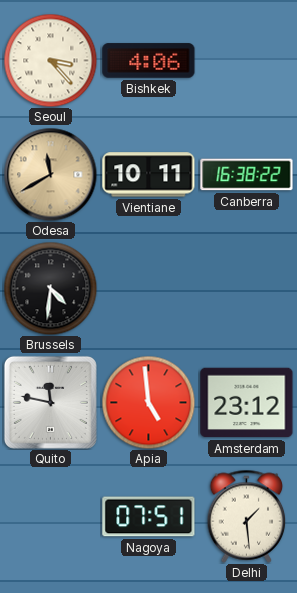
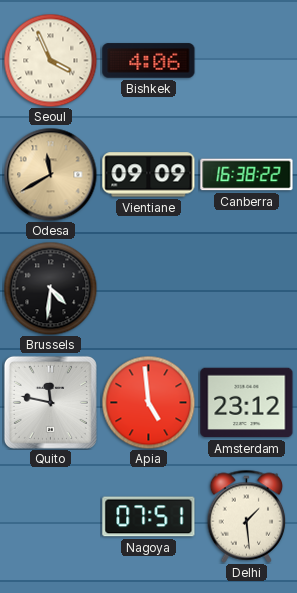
Seoul: 3:23 -> 3:56 (50, 60)
Vientiane: 10:11 -> 09:09 (149, 175)
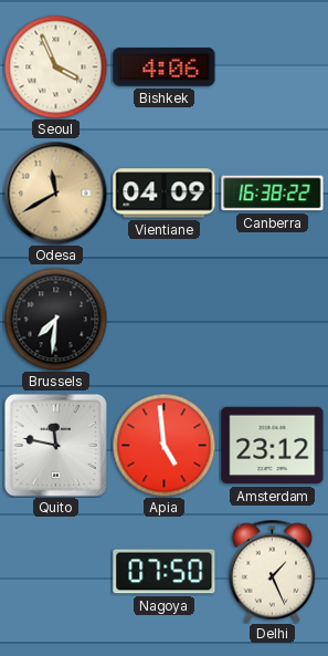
Vientiane: 09:09 -> 04:09 (165, 194)
Brussels: 4:31 -> 7:31 (55, 319)
Nagoya: 07:51 -> 07:50 (165, 572)
Delhi: 1:29 -> 1:26 (273, 571)
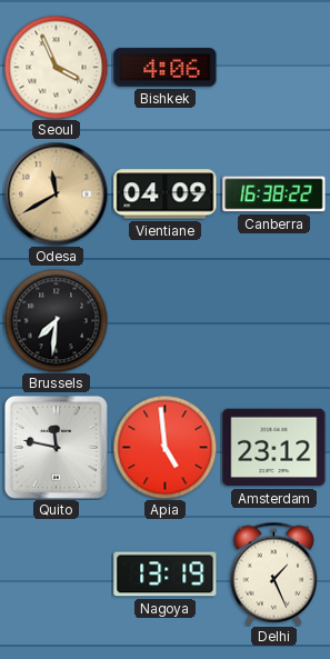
Nagoya: 07:50 -> 13:19 (166, 575)
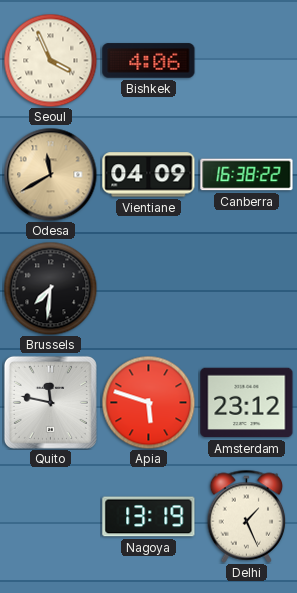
Apia: 4:59 -> 5:48 (148, 402)
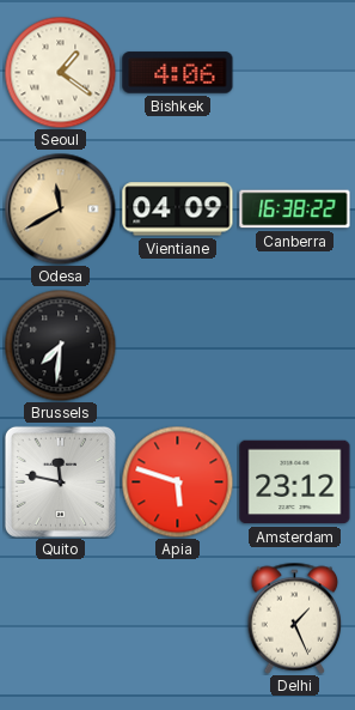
Seoul: 3:56 -> 1:21 (60, 72)
Nagoya: 13:19 -> none (149, 517)
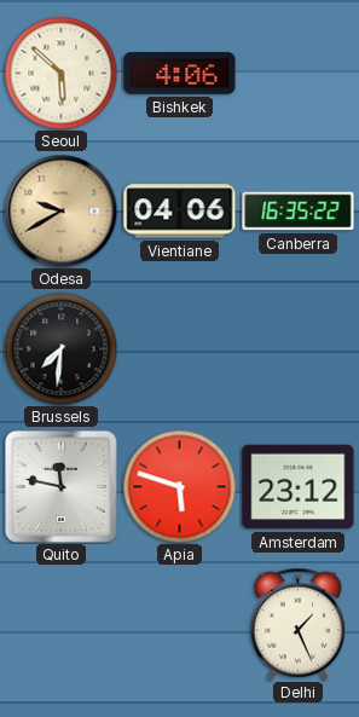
Seoul: 1:21 -> 5:52 (60, 73)
Odesa: 11:40 -> 9:40 (60, 210)
Vientiane: 04:09 -> 04:06 (180, 212)
Canberra: 16:38 -> 16:35 (299, 212)
